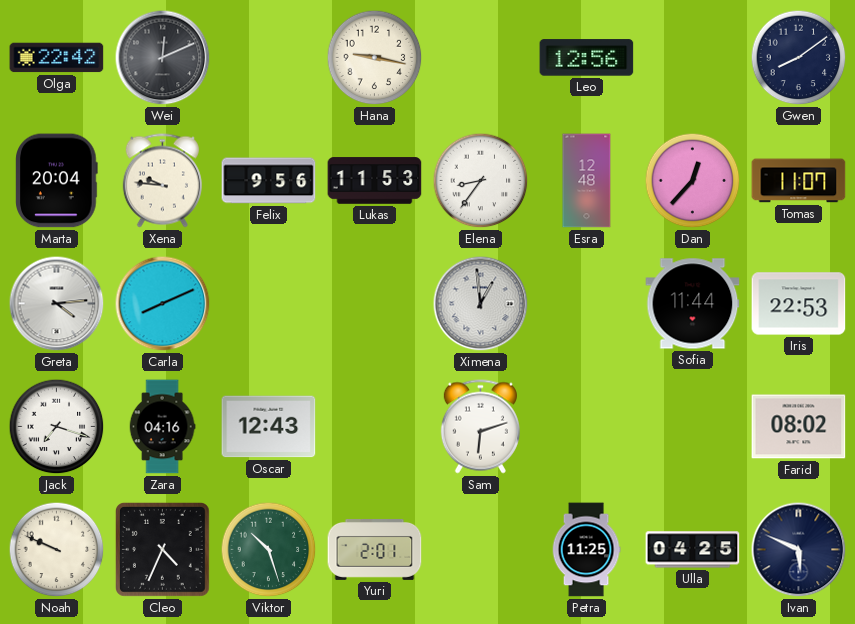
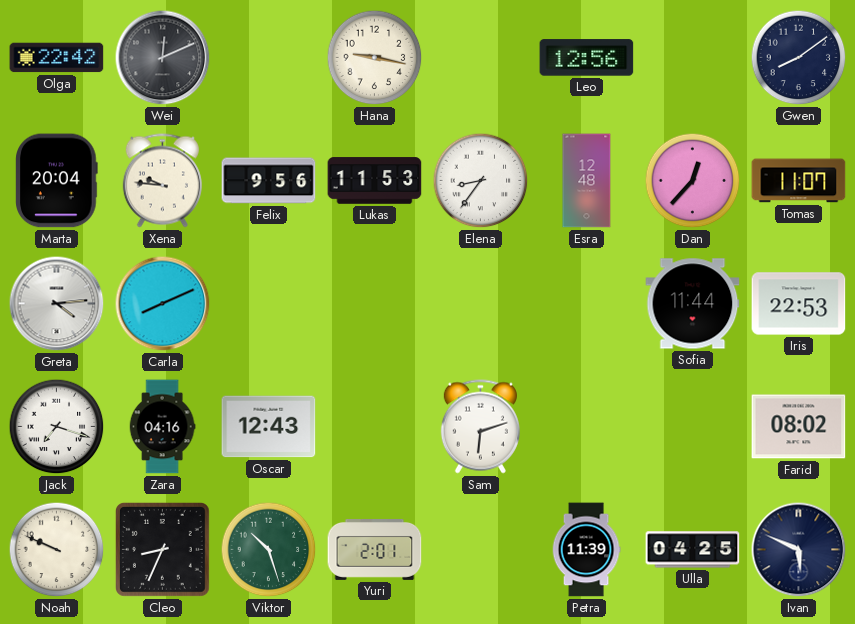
Ximena: 12:59 -> none (481, 304)
Cleo: 4:34 -> 8:34 (162, 549)
Petra: 11:25 -> 11:39 (586, 550)
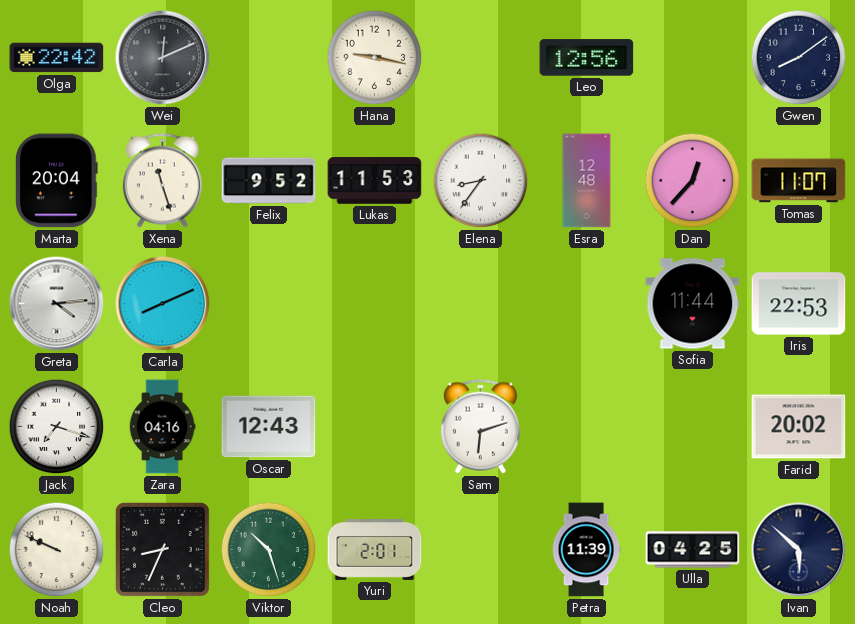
Xena: 9:46 -> 11:27 (162, 181)
Felix: 9:56 -> 9:52 (269, 181)
Farid: 08:02 -> 20:02 (799, 427)
Ivan: 5:49 -> 5:52 (799, 550)
